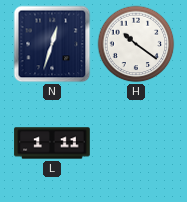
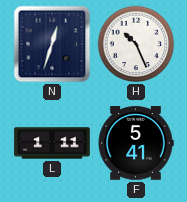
H: 10:21 -> 10:26 (136, 44)
F: none -> 5:41 (136, 143)
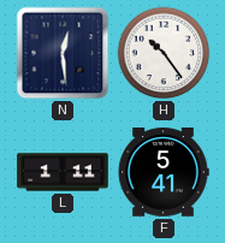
N: 12:33 -> 12:29 (63, 53)
H: 10:26 -> 10:24 (164, 53)
